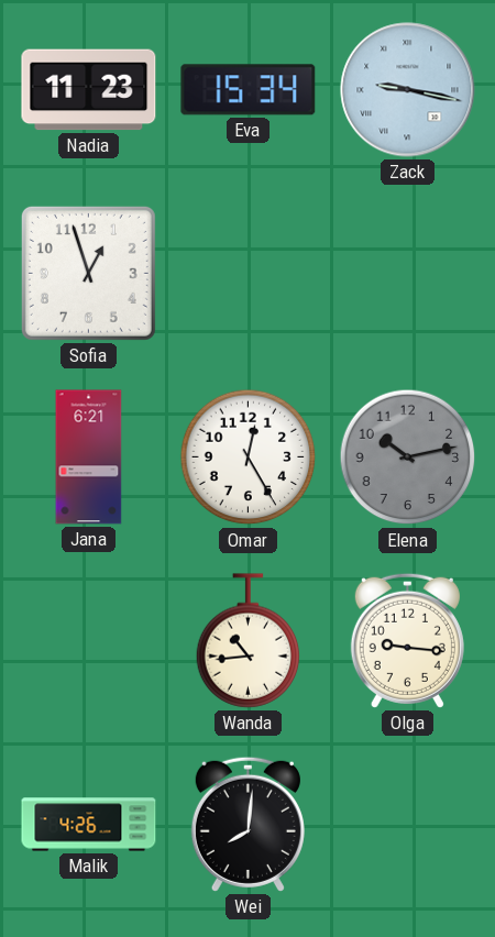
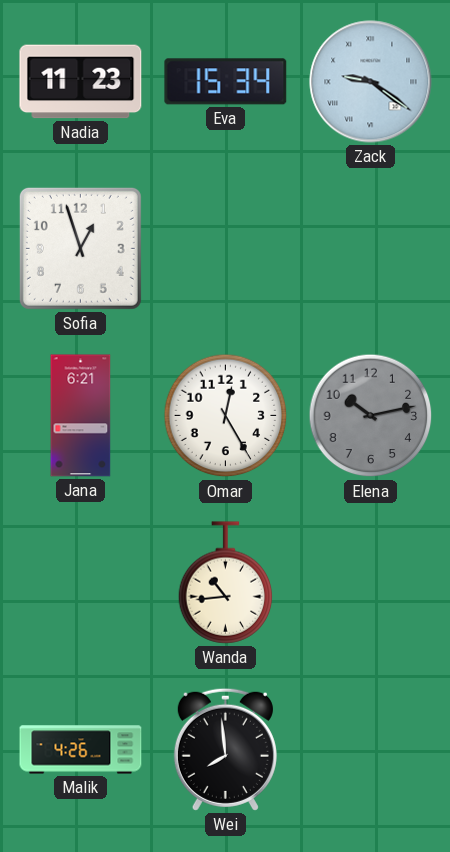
Zack: 9:17 -> 9:21 (371, 82)
Olga: 9:16 -> none (407, 640)
Wei: 8:01 -> 7:59 (225, 749)
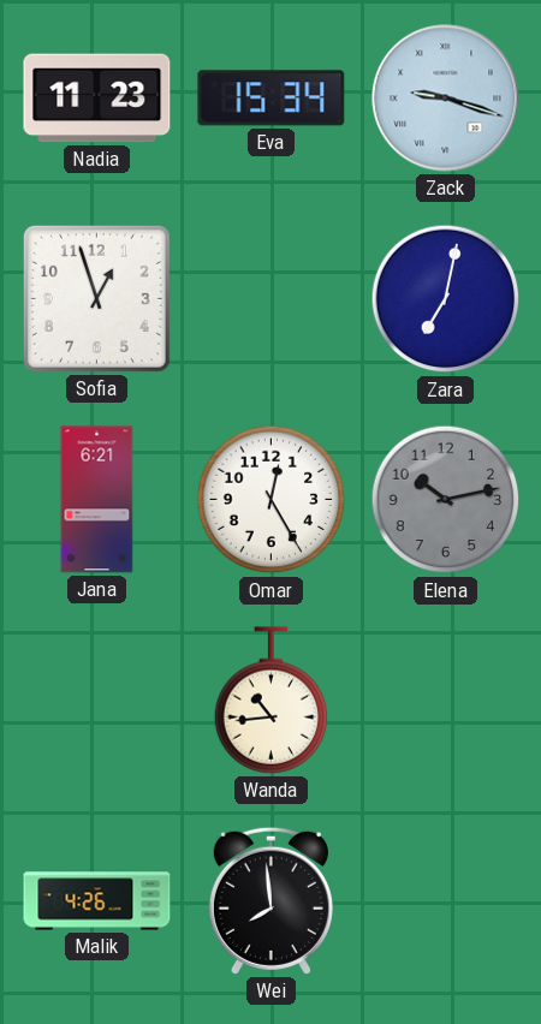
Zack: 9:21 -> 9:18 (446, 99)
Zara: none -> 7:02 (446, 299)
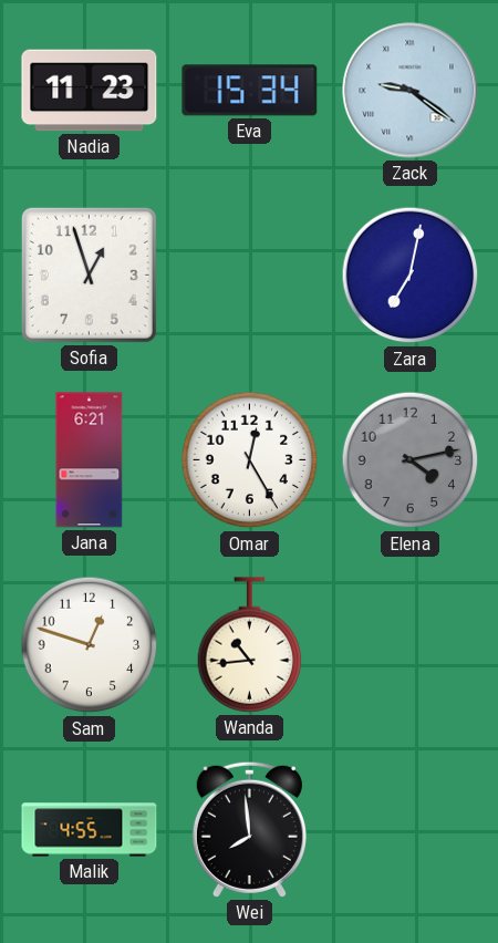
Zack: 9:18 -> 9:21 (411, 91)
Elena: 10:13 -> 4:13 (411, 460)
Sam: none -> 12:48 (90, 645)
Malik: 4:26 -> 4:55 (90, 830)
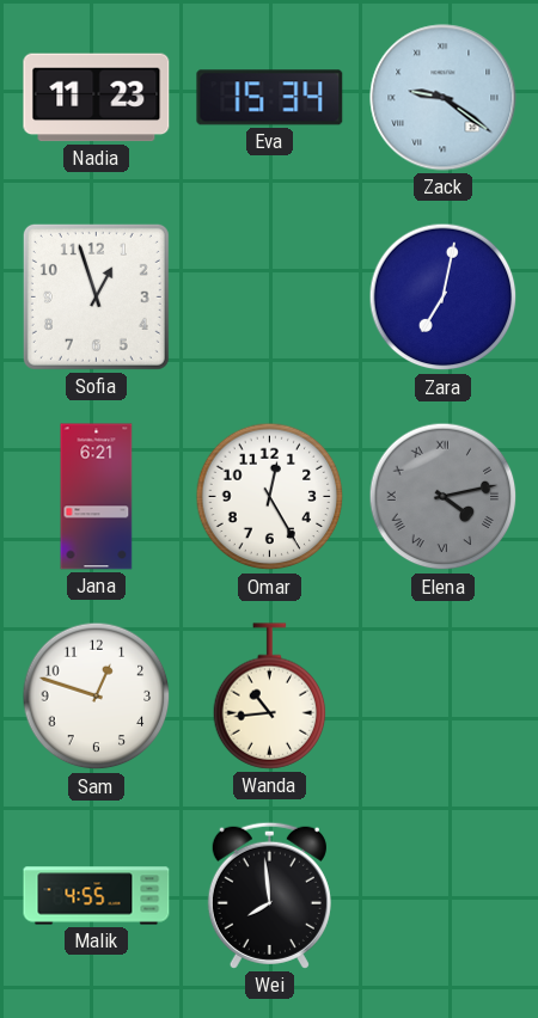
Elena numerals: Arabic -> Roman (444, 497)
